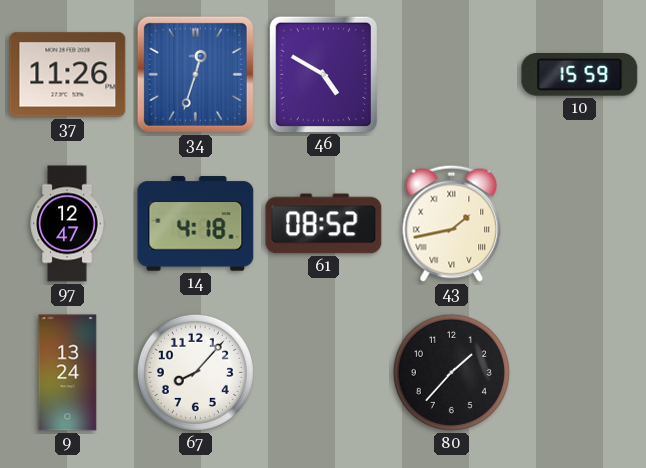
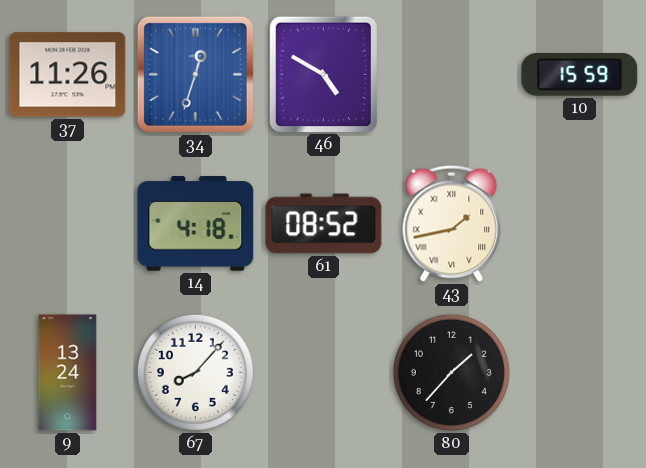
97: 12:47 -> none (67, 224)
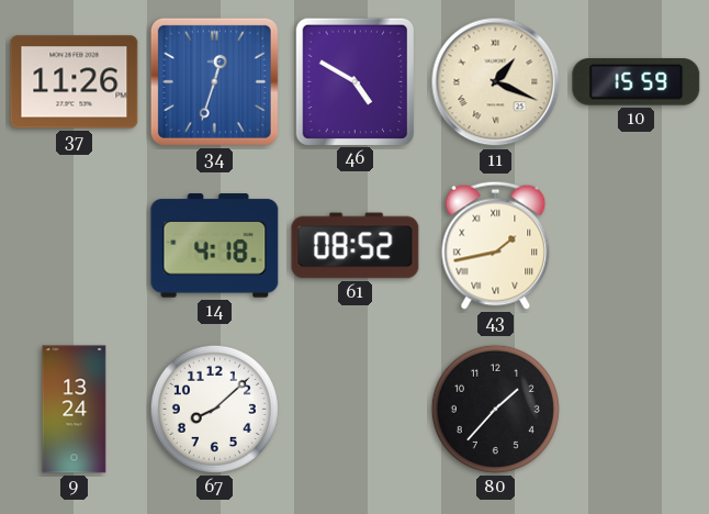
11: none -> 1:19 (496, 82)
67: 8:07 -> 8:08 (214, 409)
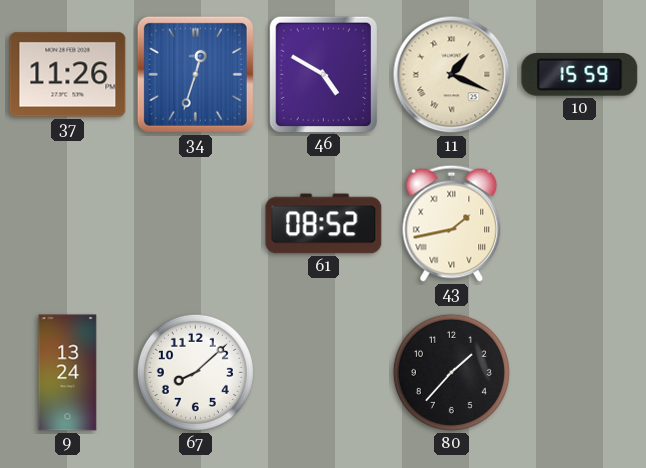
14: 4:18 -> none (215, 246)
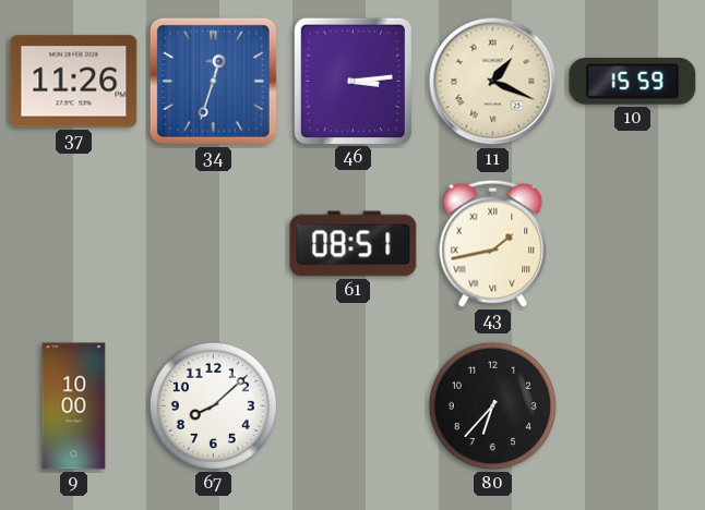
46: 4:50 -> 3:14 (352, 81)
61: 08:52 -> 08:51 (354, 244)
9: 13:24 -> 10:00 (74, 406)
80: 1:37 -> 6:37 (492, 405)
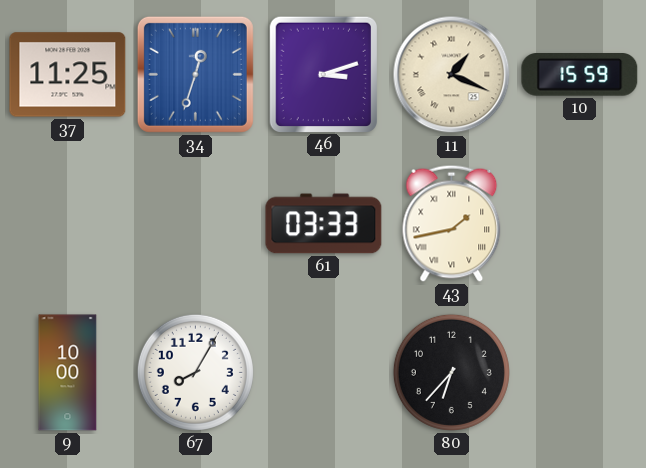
37: 11:26 -> 11:25 (68, 75)
46: 3:14 -> 3:12 (323, 74)
61: 08:51 -> 03:33 (324, 224)
67: 8:08 -> 8:05 (195, 372)
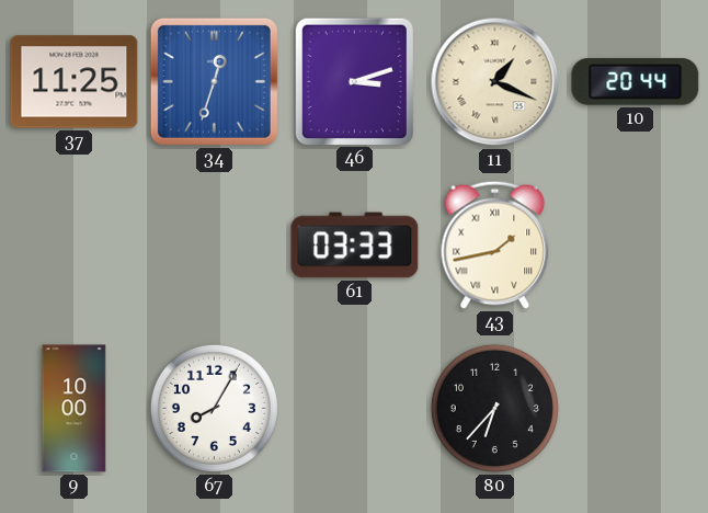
10: 15:59 -> 20:44 (636, 82)
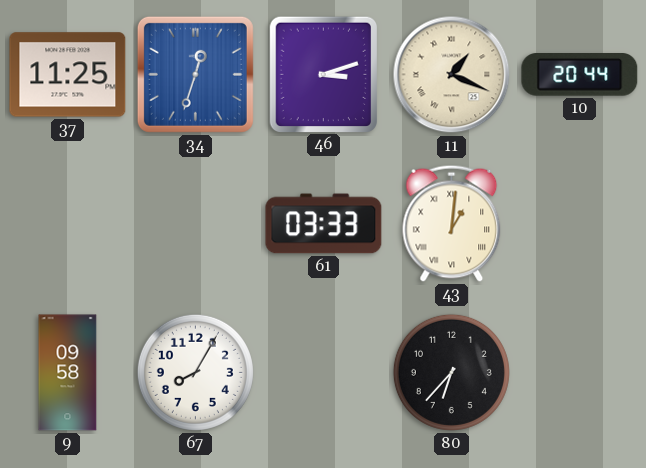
43: 1:43 -> 1:01 (452, 223)
9: 10:00 -> 09:58 (68, 373)
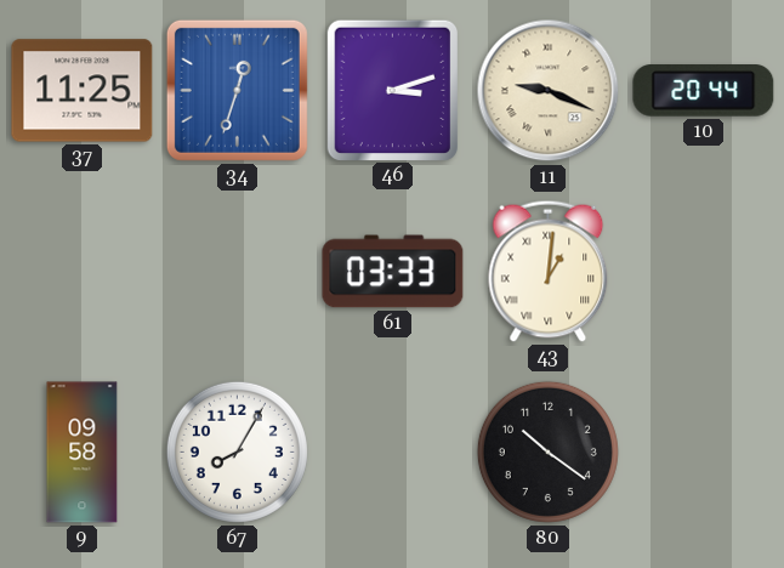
11: 1:19 -> 9:19 (549, 91)
80: 6:37 -> 10:21 (547, 451)
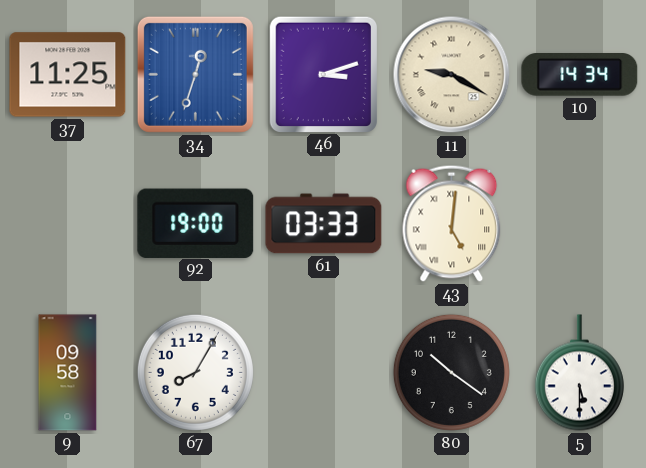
11: 9:19 -> 9:20 (452, 75)
10: 20:44 -> 14:34 (580, 75)
92: none -> 19:00 (196, 223)
43: 1:01 -> 5:01 (452, 223)
5: none -> 5:30 (579, 373)
